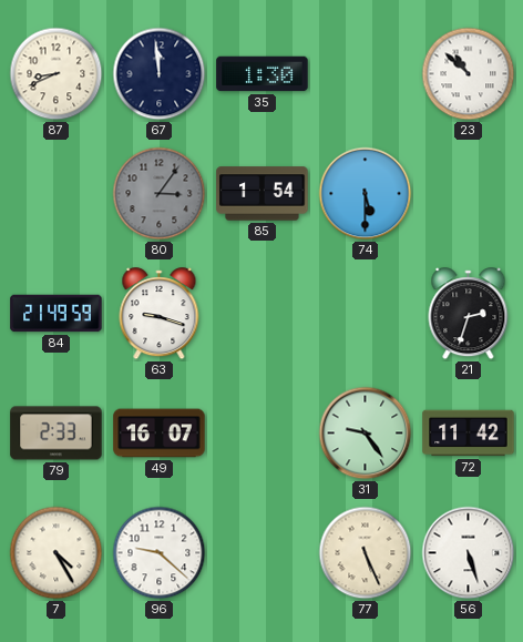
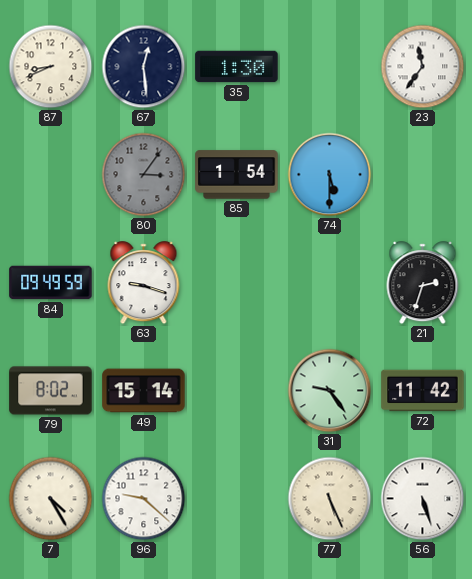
67: 11:59 -> 12:29 (144, 67)
23: 10:52 -> 11:36 (423, 67)
84: 21:49 -> 09:49 (51, 283)
79: 2:33 -> 8:02 (51, 391)
49: 16:07 -> 15:14 (144, 391)
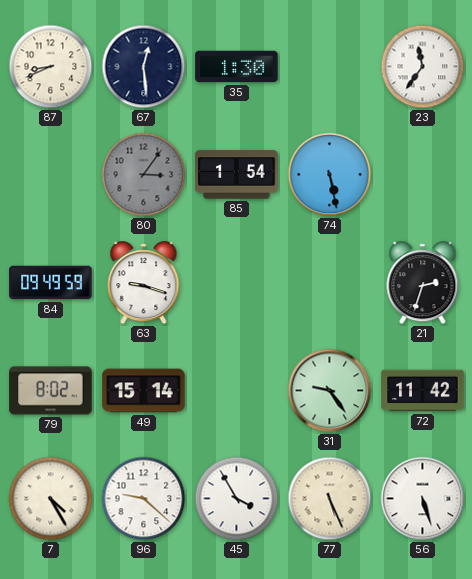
74: 5:30 -> 5:28 (330, 175)
45: none -> 3:55 (237, 499)
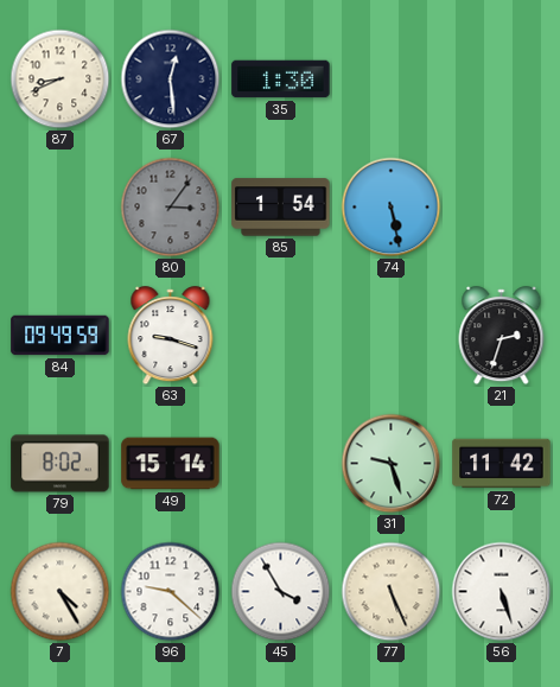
23: 11:36 -> none (423, 67)
31: 9:24 -> 9:27 (392, 464)
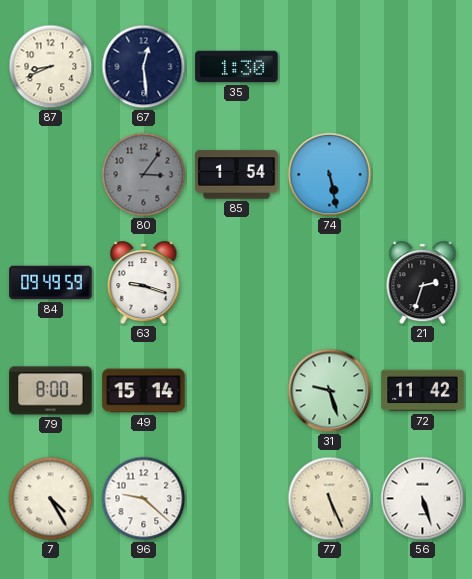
79: 8:02 -> 8:00 (51, 391)
45: 3:55 -> none (281, 592)
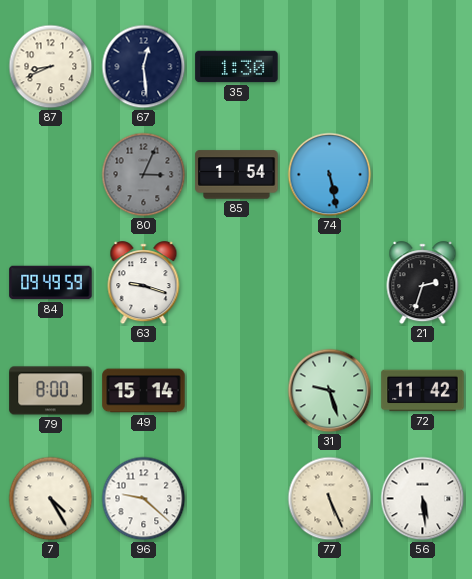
80: 3:06 -> 3:04 (144, 175)
56: 5:27 -> 5:29 (423, 499)
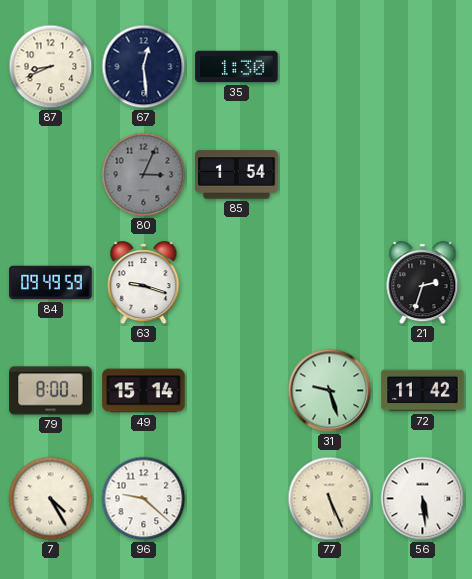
74: 5:28 -> none (330, 175)
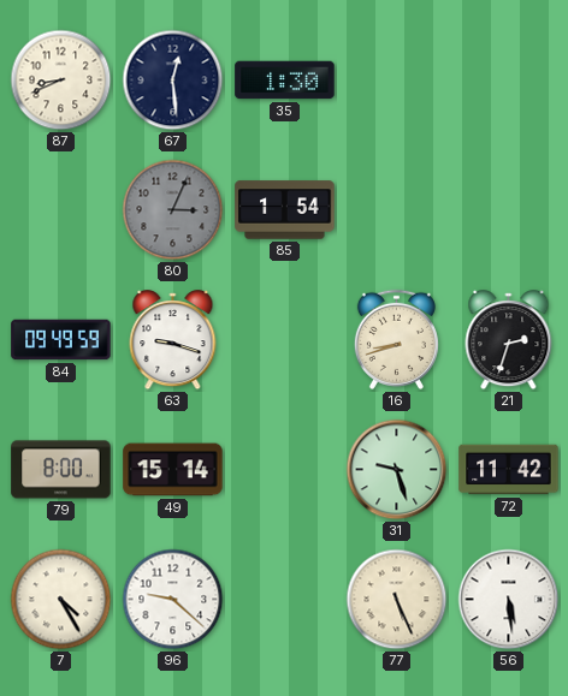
16: none -> 8:42 (396, 339)
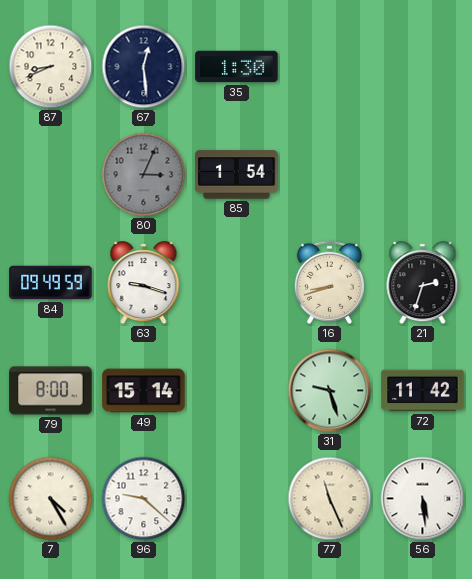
77: 5:26 -> 11:26 (330, 499)
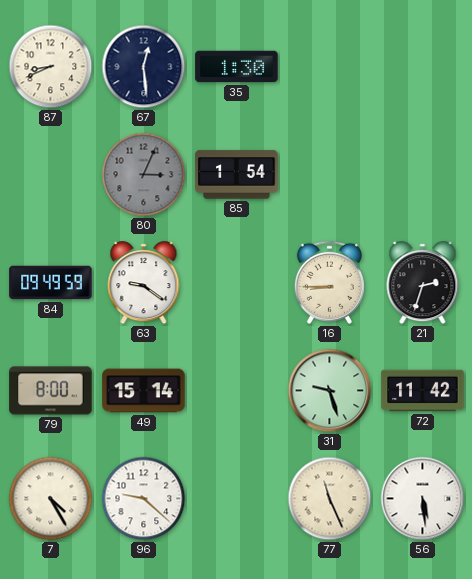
63: 9:18 -> 9:21 (144, 283)
16: 8:42 -> 8:45 (329, 282)
